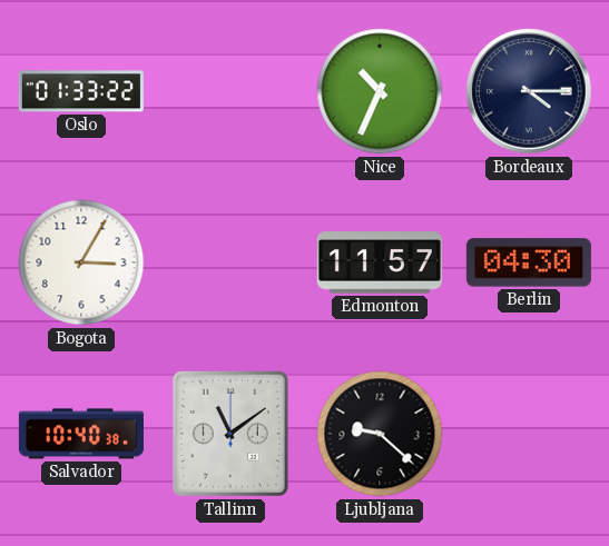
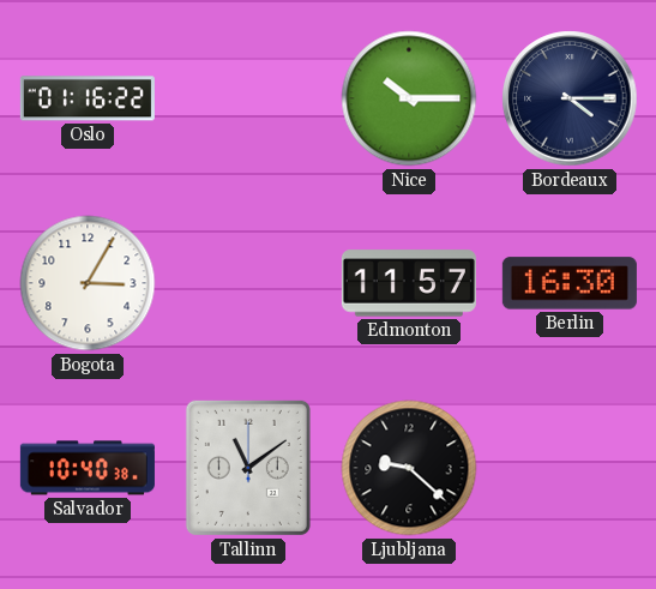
Oslo: 01:33 -> 01:16 (88, 98)
Nice: 10:34 -> 10:15 (409, 98)
Berlin: 04:30 -> 16:30 (570, 283)
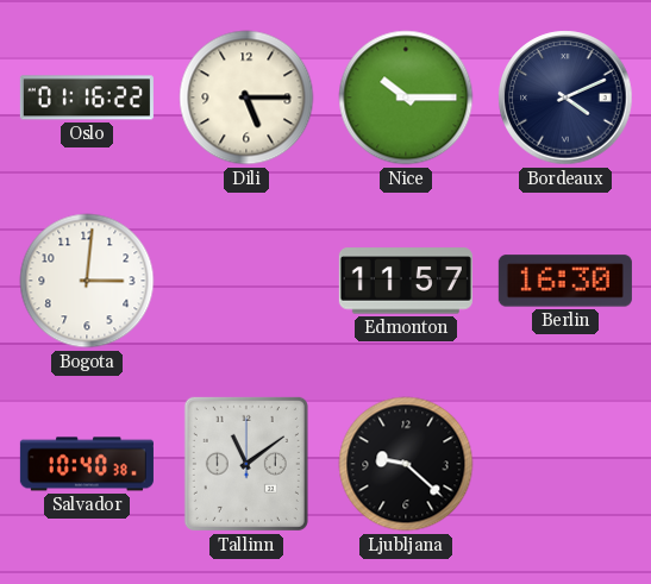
Dili: none -> 5:15 (246, 98)
Bordeaux: 4:15 -> 4:11 (565, 98)
Bogota: 3:05 -> 3:01 (87, 281)
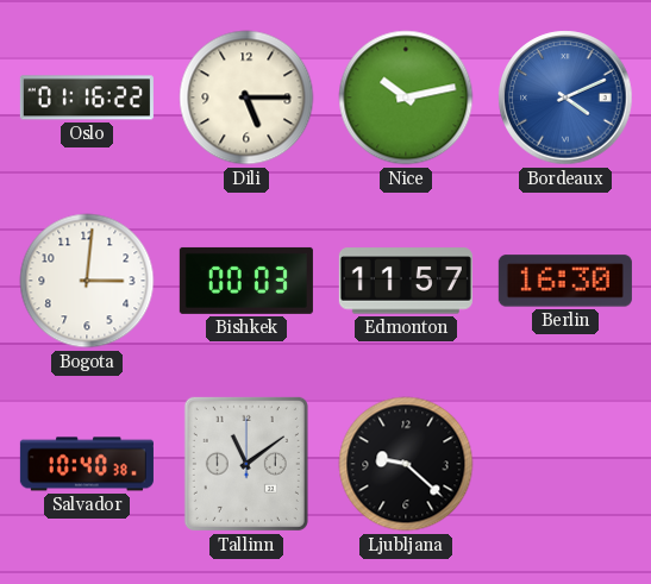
Nice: 10:15 -> 10:13 (406, 98)
Bordeaux dial: navy -> blue (565, 98)
Bishkek: none -> 00:03 (246, 281)
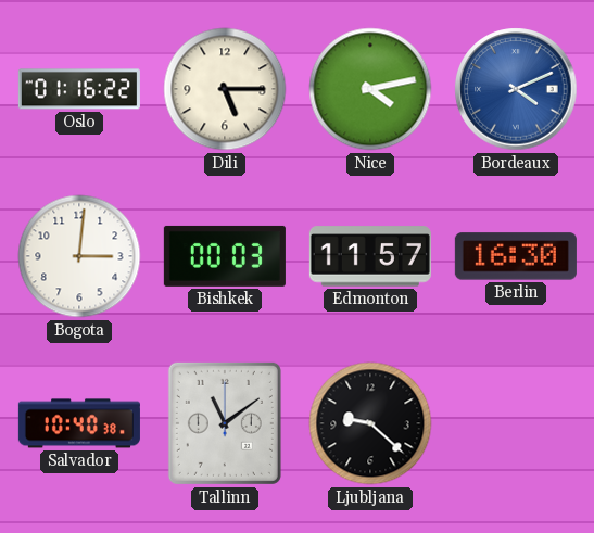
Nice: 10:13 -> 4:13 (370, 89)
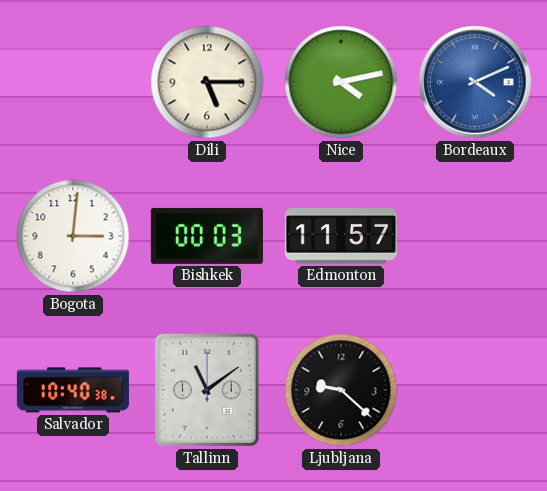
Oslo: 01:16 -> none (79, 89)
Berlin: 16:30 -> none (516, 256)
